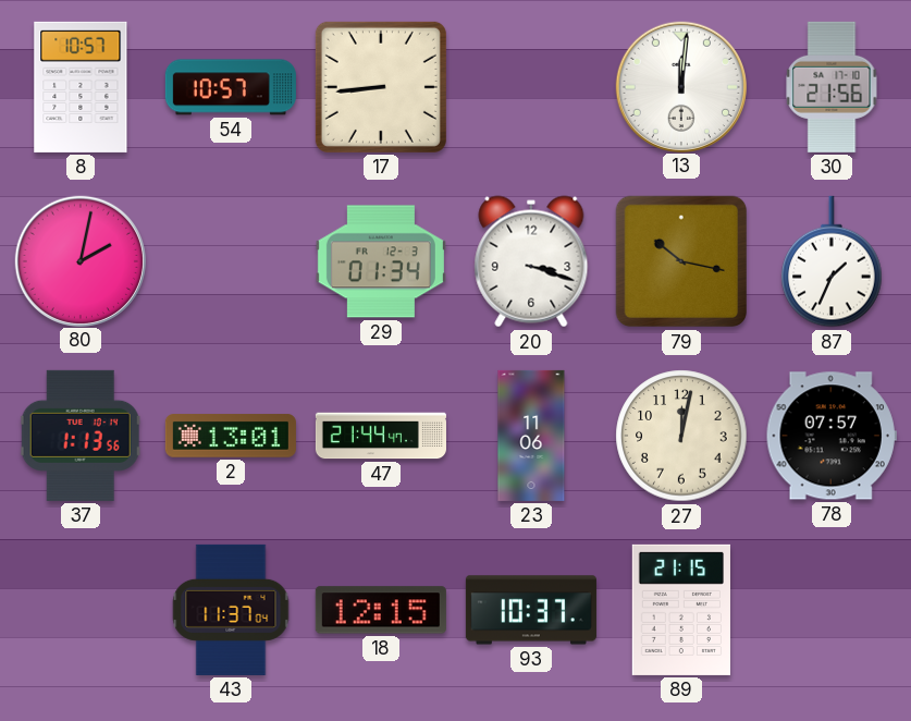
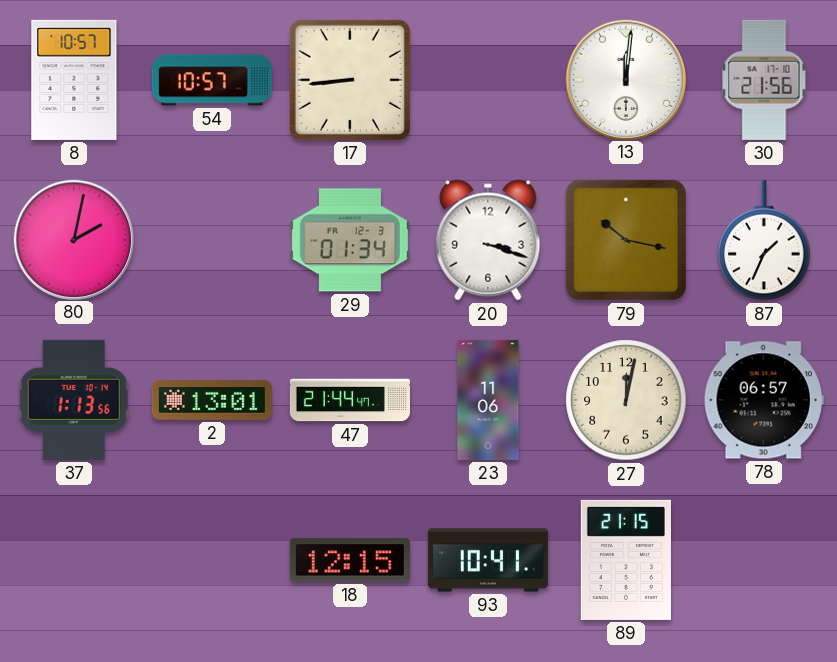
78: 07:57 -> 06:57 (764, 400)
43: 11:37 -> none (231, 610)
93: 10:37 -> 10:41 (488, 560)
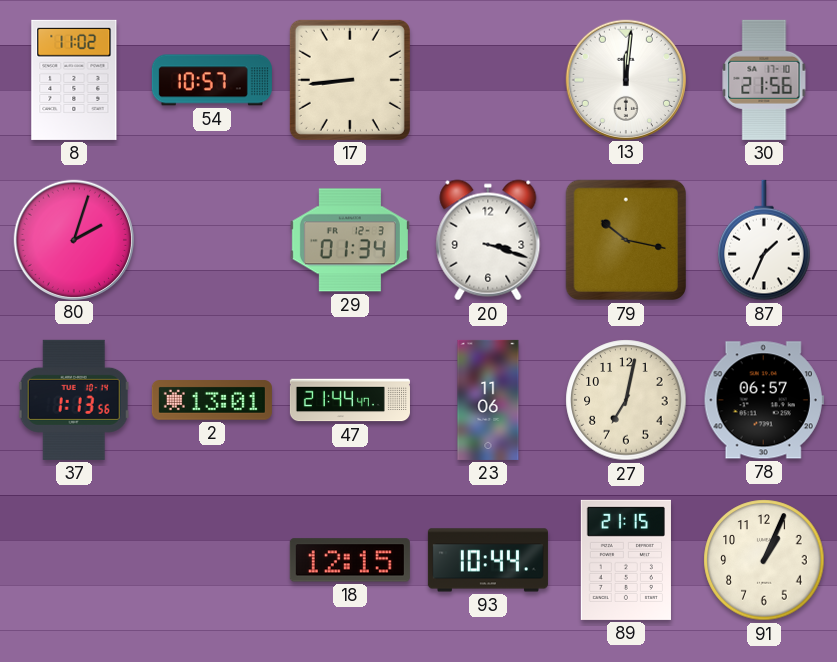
8: 10:57 -> 11:02 (74, 80)
80: 2:02 -> 2:03 (73, 239)
27: 12:02 -> 7:02 (626, 400)
93: 10:41 -> 10:44 (488, 560)
91: none -> 1:04 (764, 560)
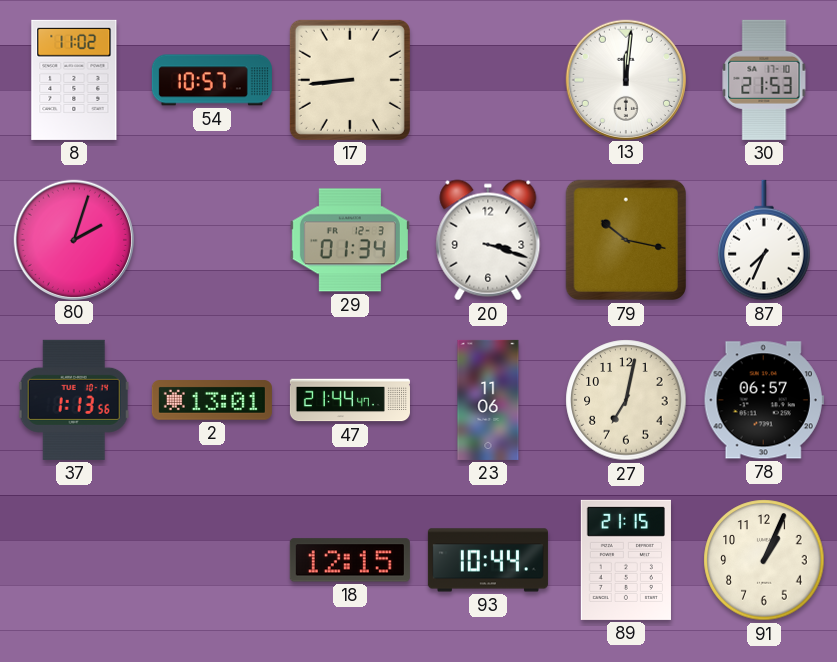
30: 21:56 -> 21:53 (764, 80)
87: 1:34 -> 7:34 (764, 240)
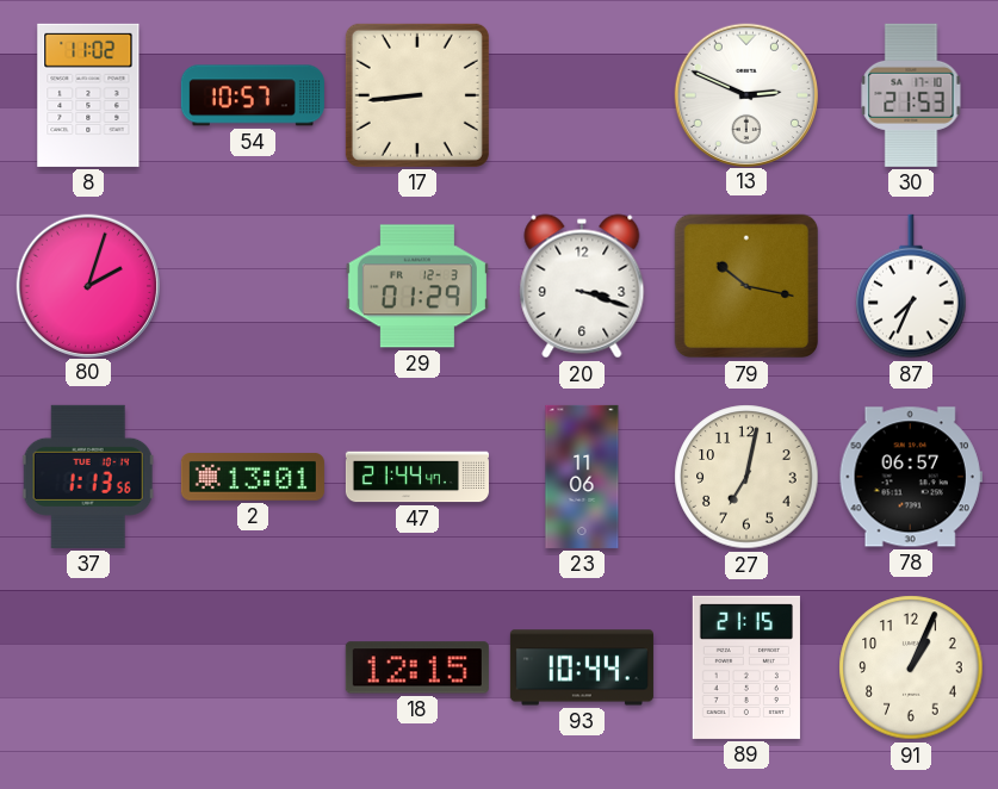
13: 12:01 -> 2:49 (745, 94)
29: 01:34 -> 01:29 (417, 286)
